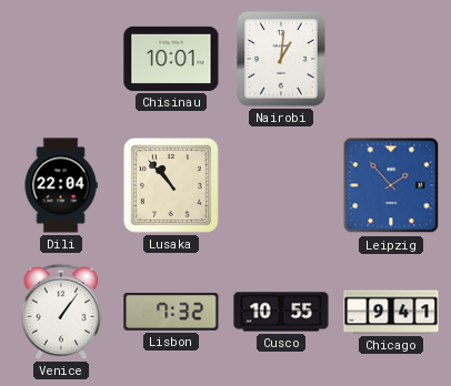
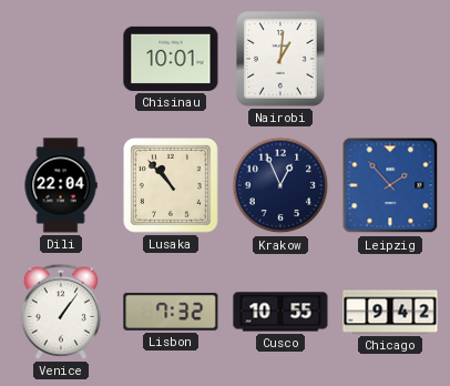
Krakow: none -> 12:56 (280, 185)
Chicago: 9:41 -> 9:42 (390, 312)
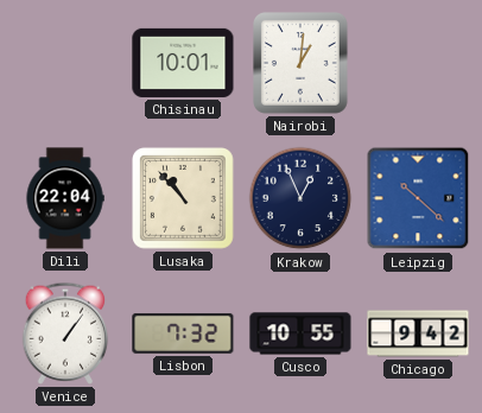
Leipzig: 1:53 -> 10:22 (418, 198)
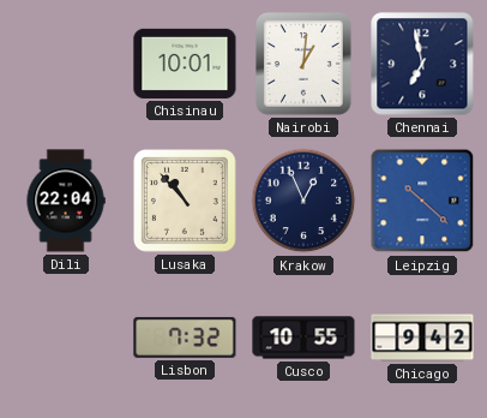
Chennai: none -> 6:58 (422, 64)
Venice: 1:06 -> none (65, 333)
